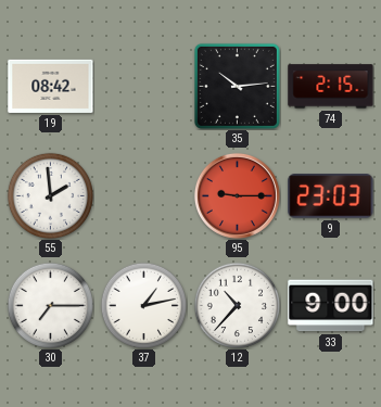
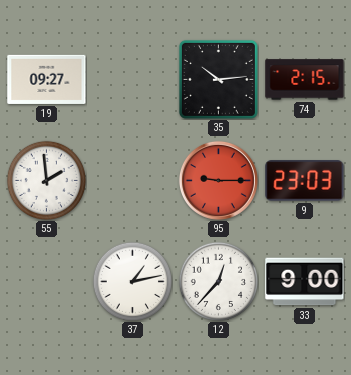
19: 08:42 -> 09:27 (47, 79)
30: 7:15 -> none (50, 305)
12: 10:37 -> 12:37 (218, 281)
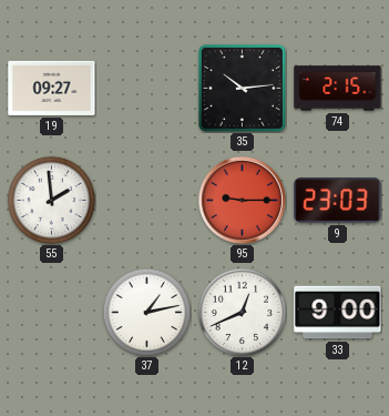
12: 12:37 -> 12:41 (242, 312)
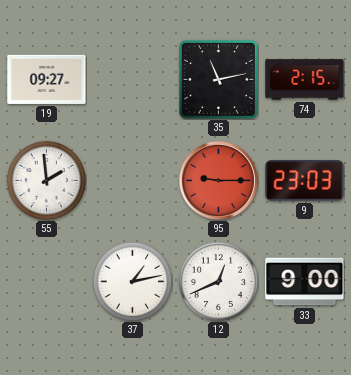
35: 10:14 -> 11:13 (218, 79)
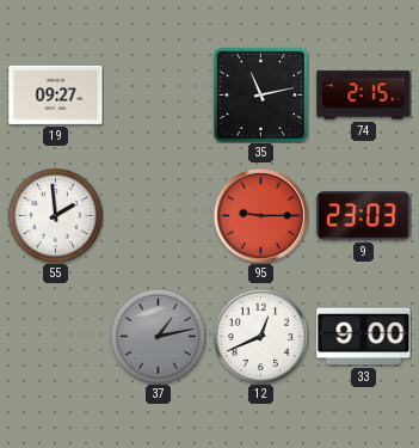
37 dial: white -> grey (158, 336)
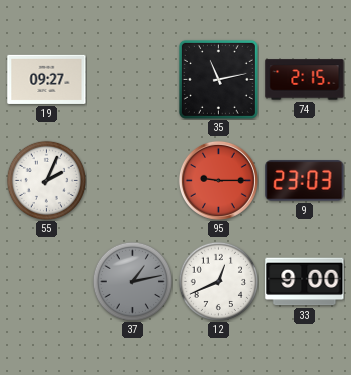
55: 1:59 -> 2:04 (46, 180)
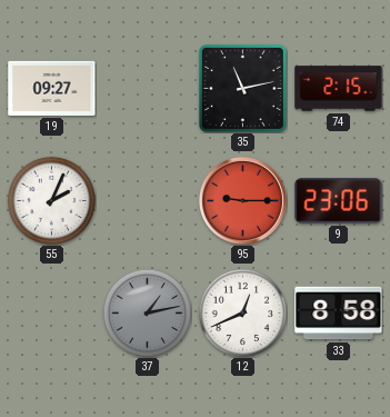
9: 23:03 -> 23:06 (339, 201)
33: 9:00 -> 8:58 (339, 314)
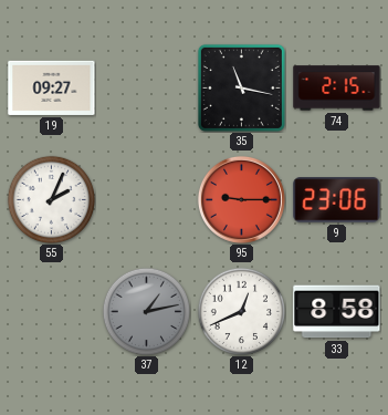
35: 11:13 -> 11:17 (241, 87)
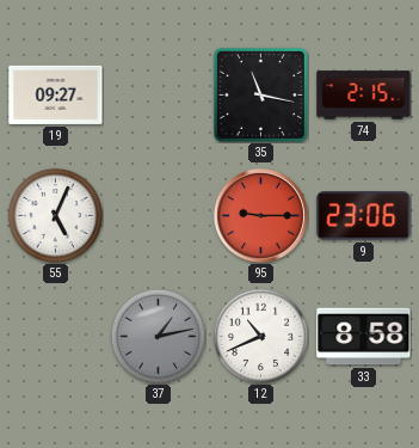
55: 2:04 -> 5:04 (55, 215)
12: 12:41 -> 10:41 (260, 336)
